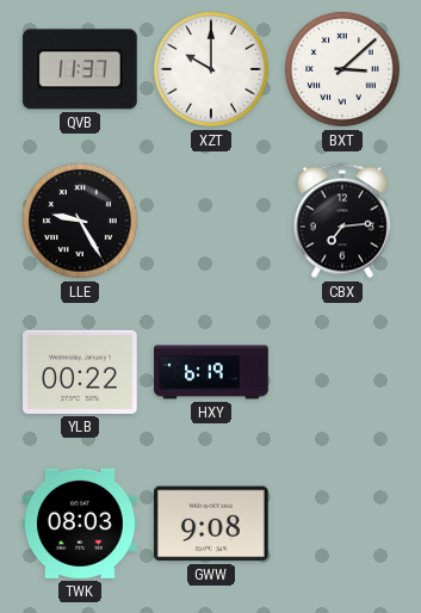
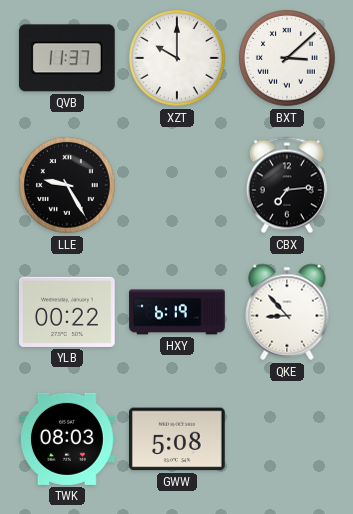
QKE: none -> 8:53 (287, 312)
GWW: 9:08 -> 5:08 (177, 439)
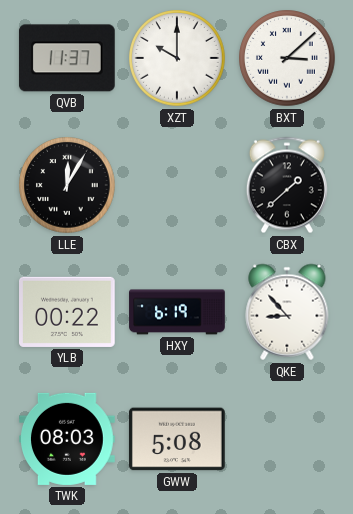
LLE: 9:25 -> 12:05 (67, 185)
CBX: 7:14 -> 1:38 (287, 185)
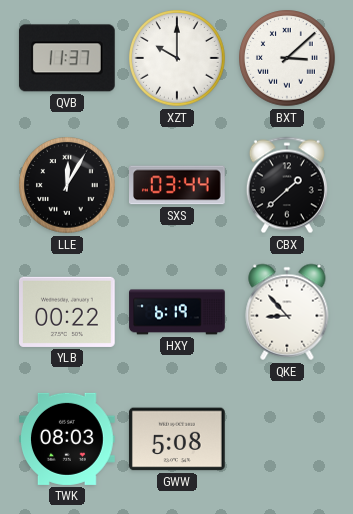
SXS: none -> 03:44 (178, 185)
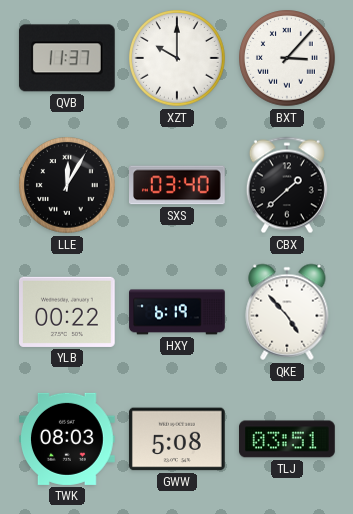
BXT: 3:08 -> 3:07 (287, 58)
SXS: 03:44 -> 03:40 (178, 185)
QKE: 8:53 -> 4:53 (287, 312)
TLJ: none -> 03:51 (288, 439)
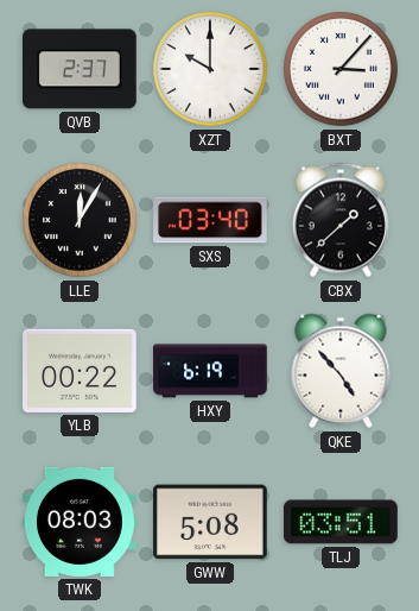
QVB: 11:37 -> 2:37 (80, 69)
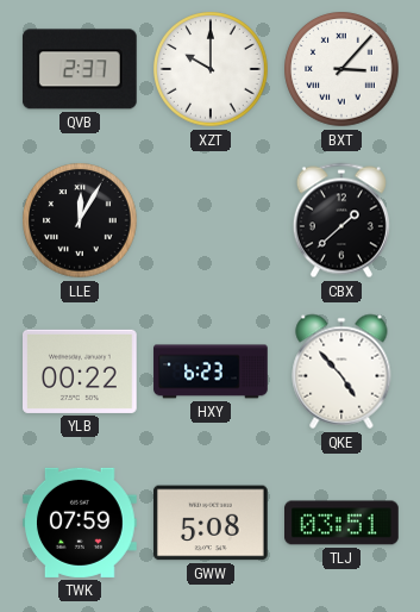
SXS: 03:40 -> none (211, 220)
HXY: 6:19 -> 6:23 (211, 371)
TWK: 08:03 -> 07:59 (81, 523)
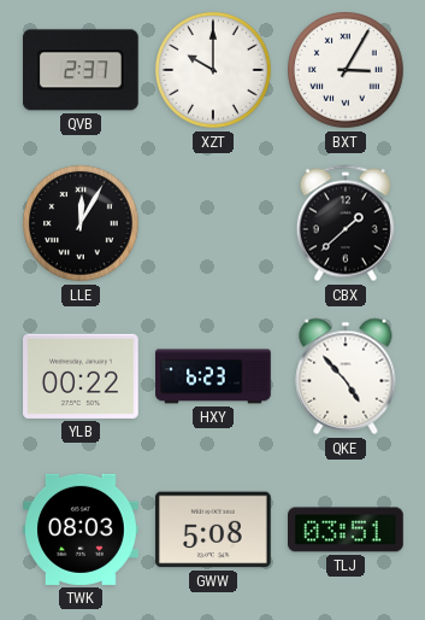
BXT: 3:07 -> 3:05 (346, 70)
TWK: 07:59 -> 08:03 (82, 530)
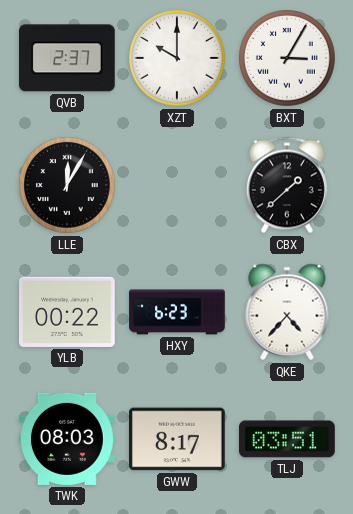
QKE: 4:53 -> 4:37 (287, 312)
GWW: 5:08 -> 8:17 (177, 439)
